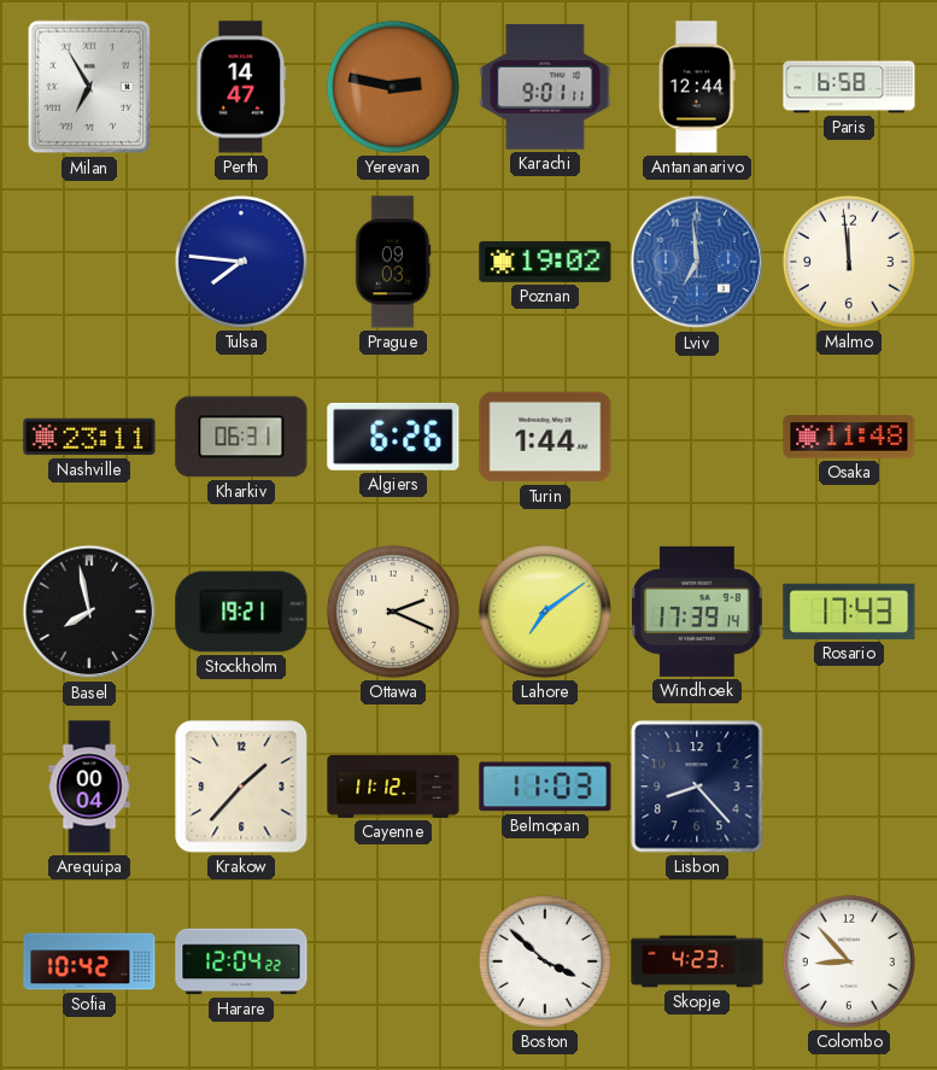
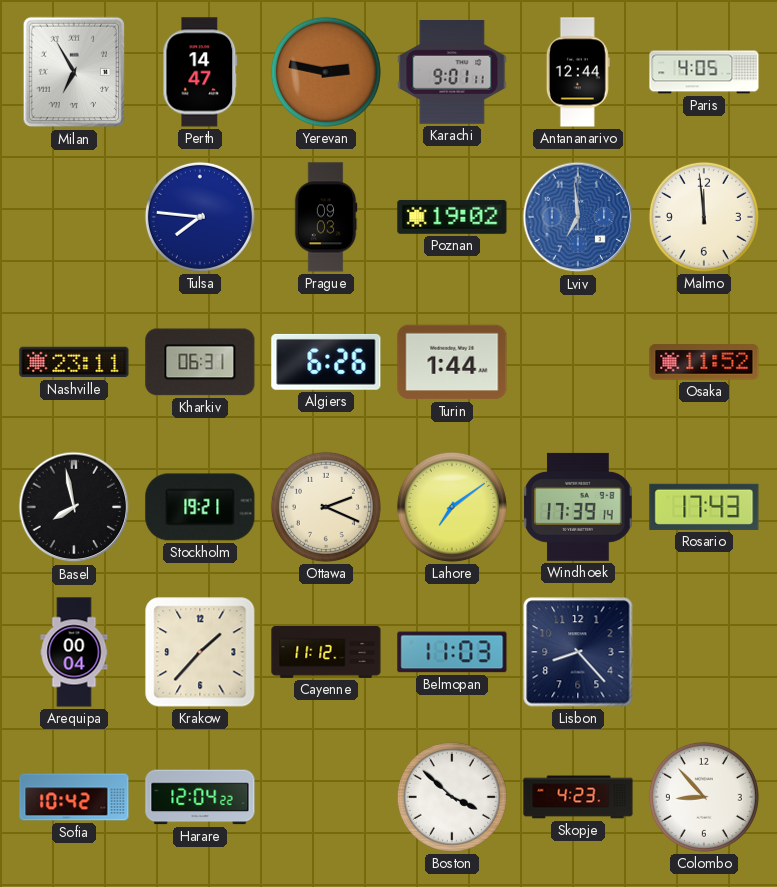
Paris: 6:58 -> 4:05 (704, 72)
Osaka: 11:48 -> 11:52 (704, 362)
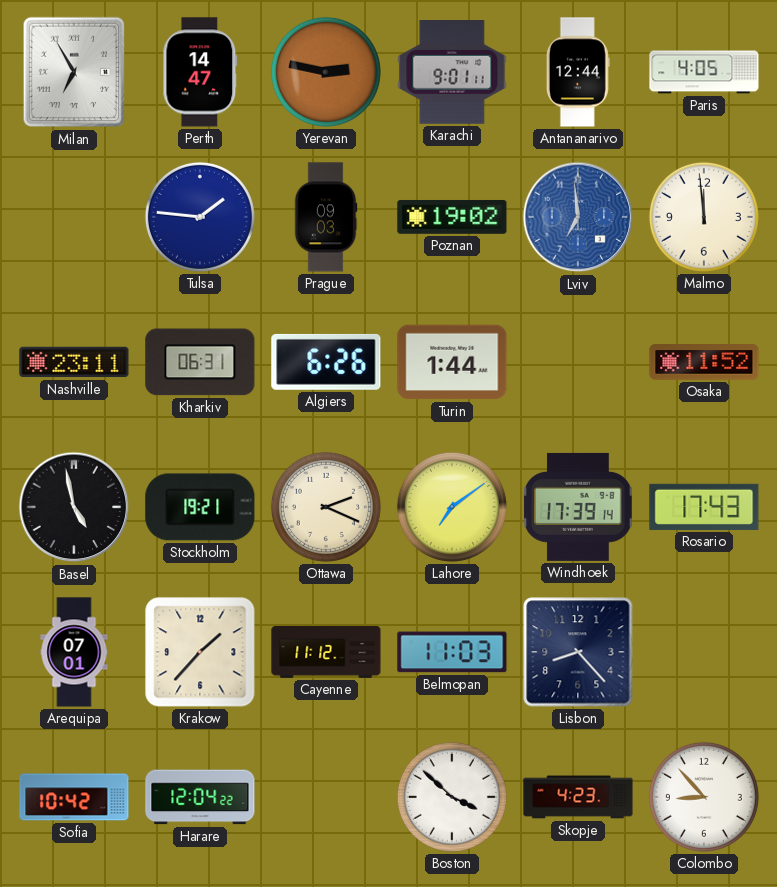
Tulsa: 7:46 -> 1:46 (200, 217)
Basel: 7:58 -> 4:58 (74, 507)
Arequipa: 00:04 -> 07:01 (74, 652)
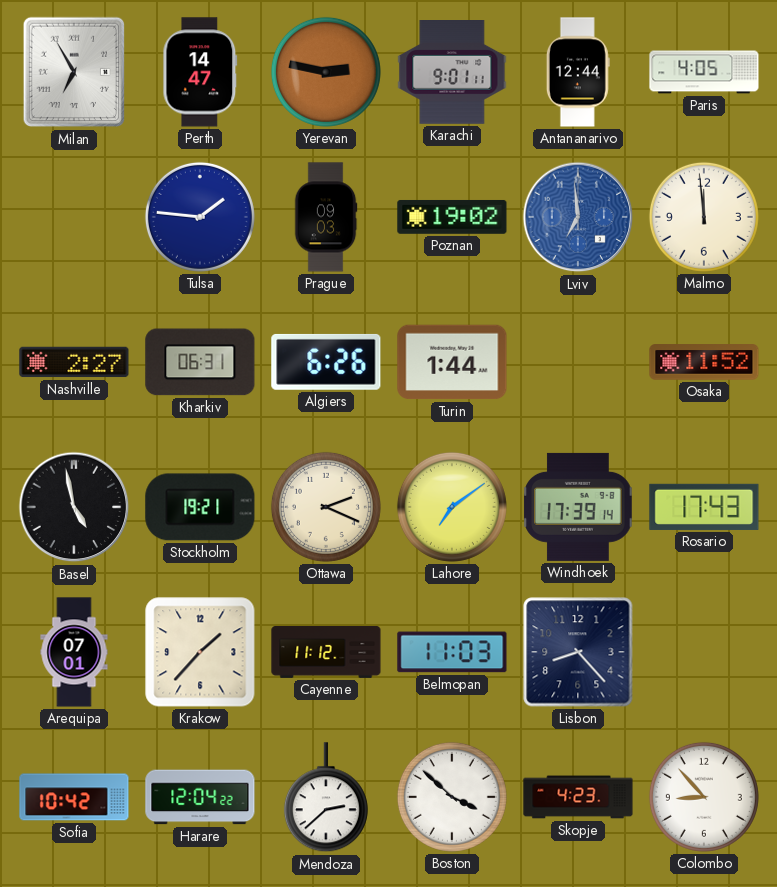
Nashville: 23:11 -> 2:27 (74, 362)
Mendoza: none -> 2:38 (326, 798)
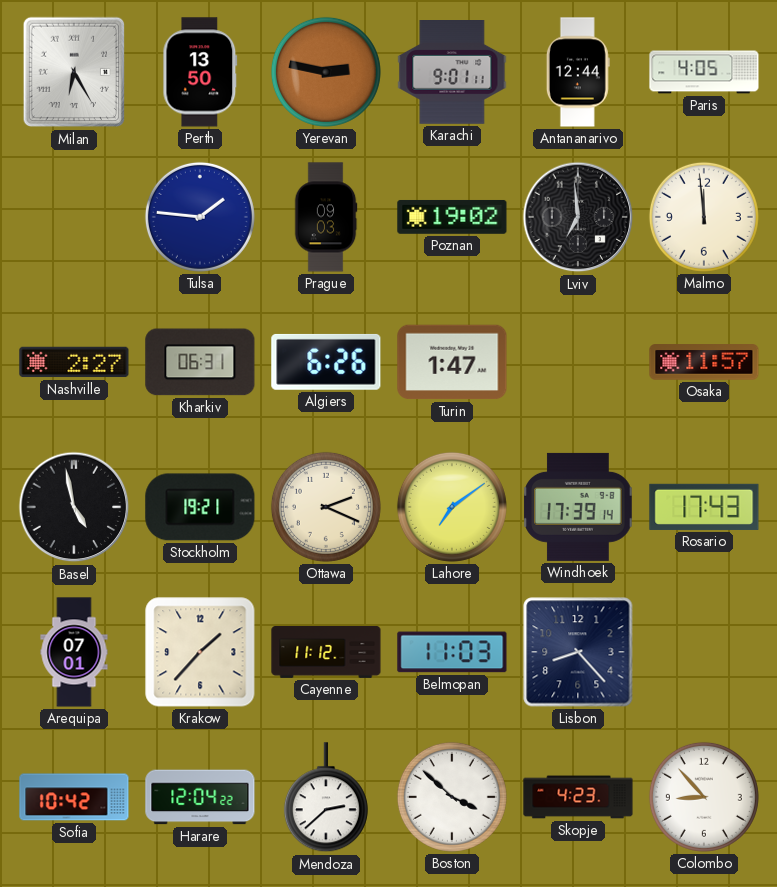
Milan: 6:55 -> 6:25 (73, 72)
Perth: 14:47 -> 13:50 (200, 72)
Lviv dial: blue -> black (578, 217)
Turin: 1:44 -> 1:47 (452, 362)
Osaka: 11:52 -> 11:57 (704, 362)
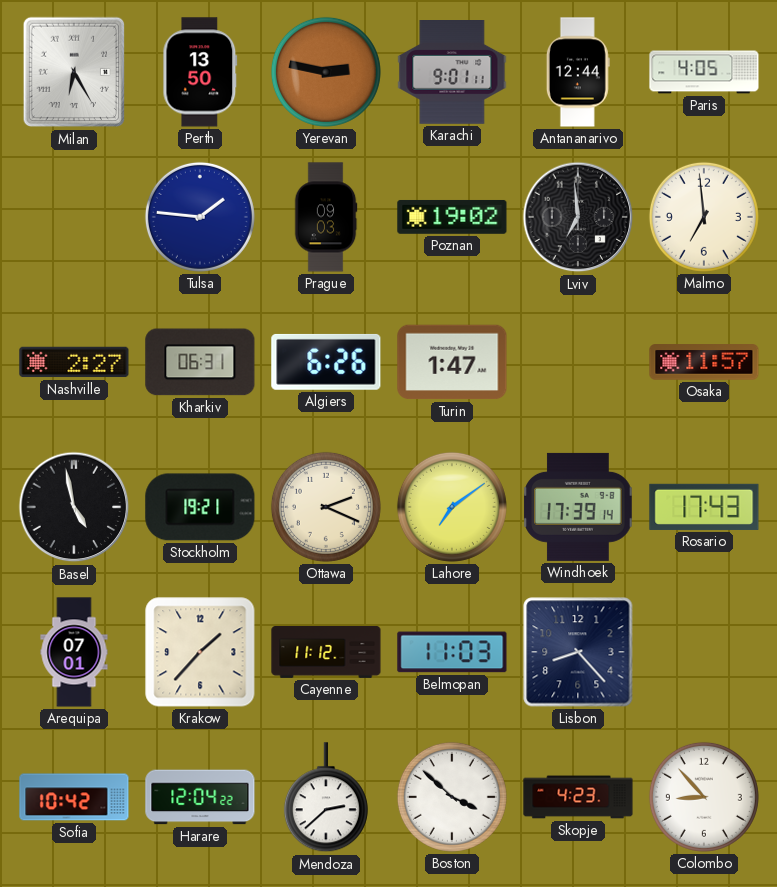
Malmo: 11:59 -> 6:59 (704, 217)
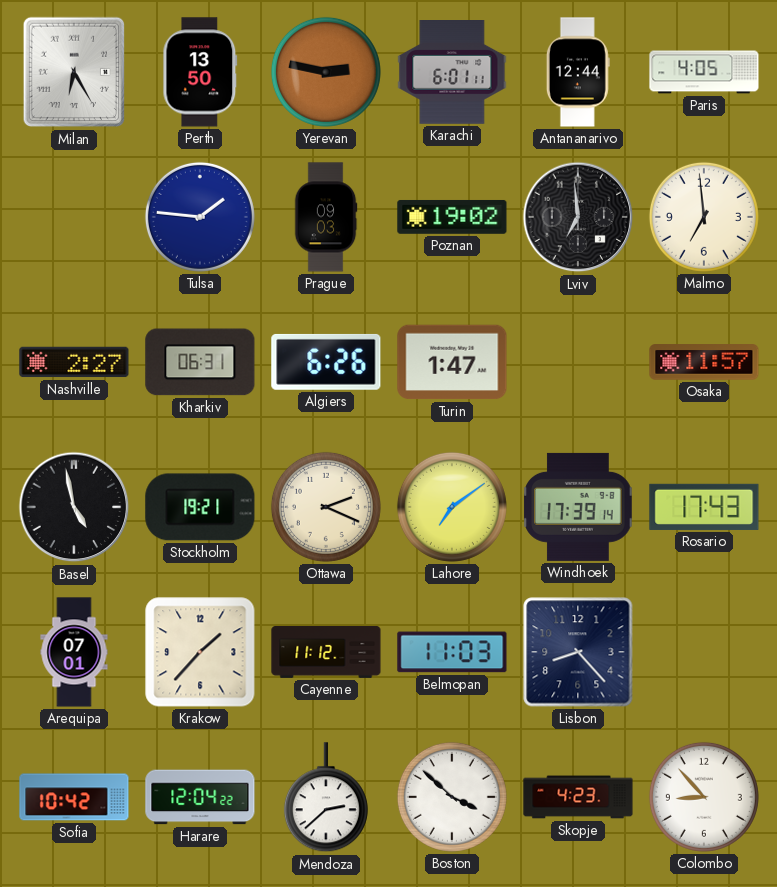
Karachi: 9:01 -> 6:01 (452, 73)
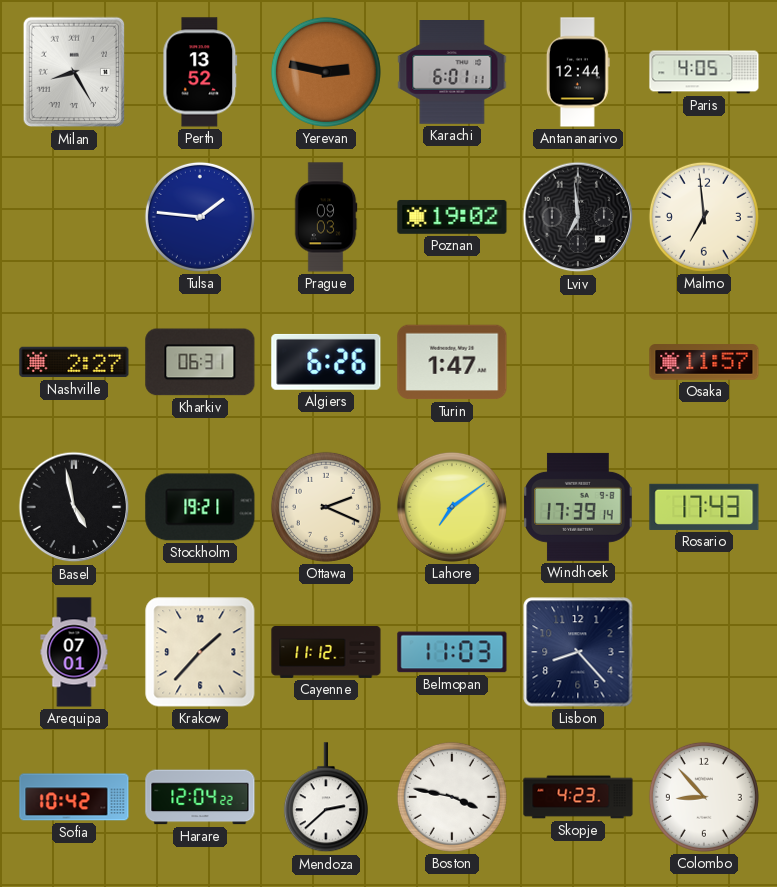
Milan: 6:25 -> 8:25 (73, 72)
Perth: 13:50 -> 13:52 (200, 72)
Boston: 3:52 -> 3:47 (452, 797)
